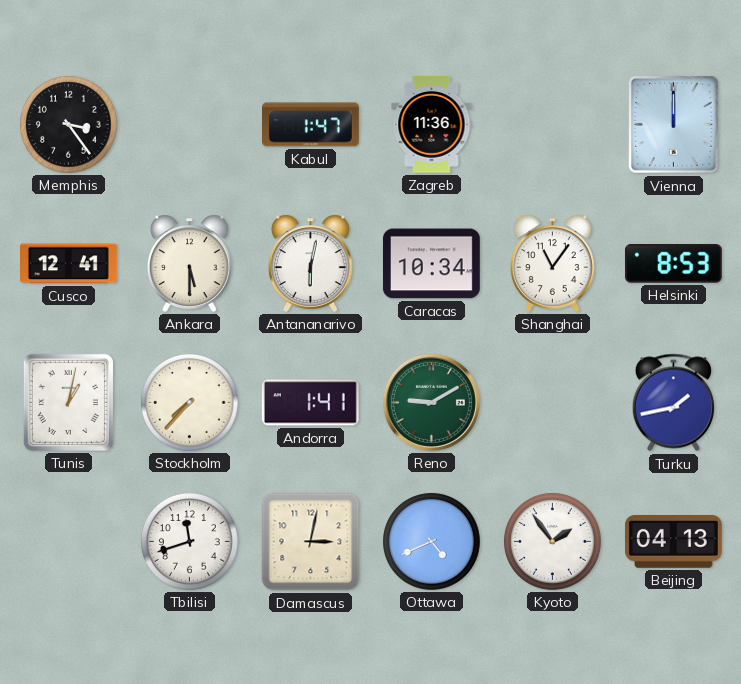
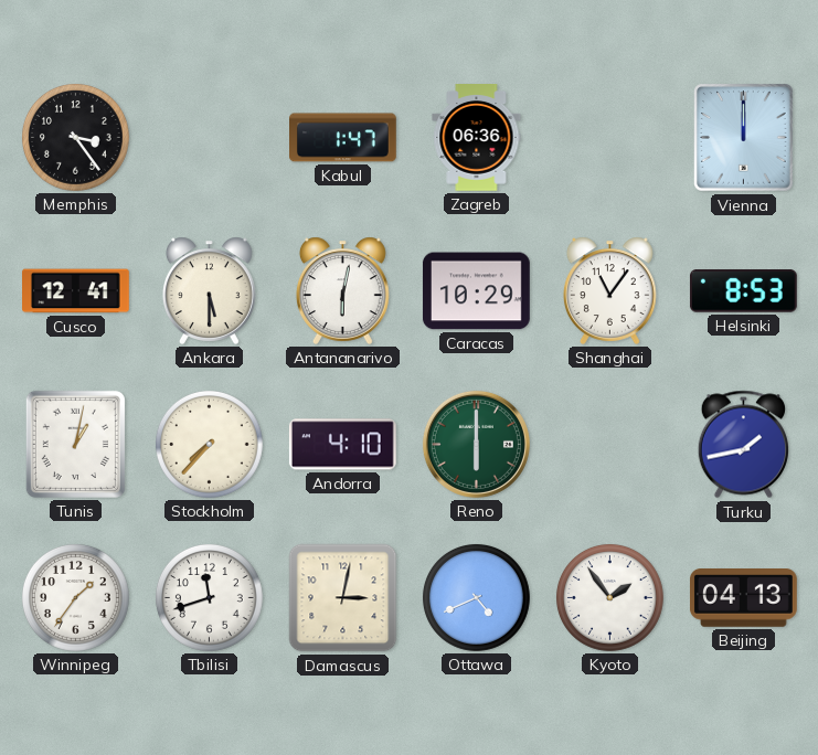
Zagreb: 11:36 -> 06:36 (477, 138)
Caracas: 10:34 -> 10:29 (477, 291)
Andorra: 1:41 -> 4:10 (342, 445)
Reno: 9:10 -> 6:00 (476, 444)
Winnipeg: none -> 1:36 (76, 598)
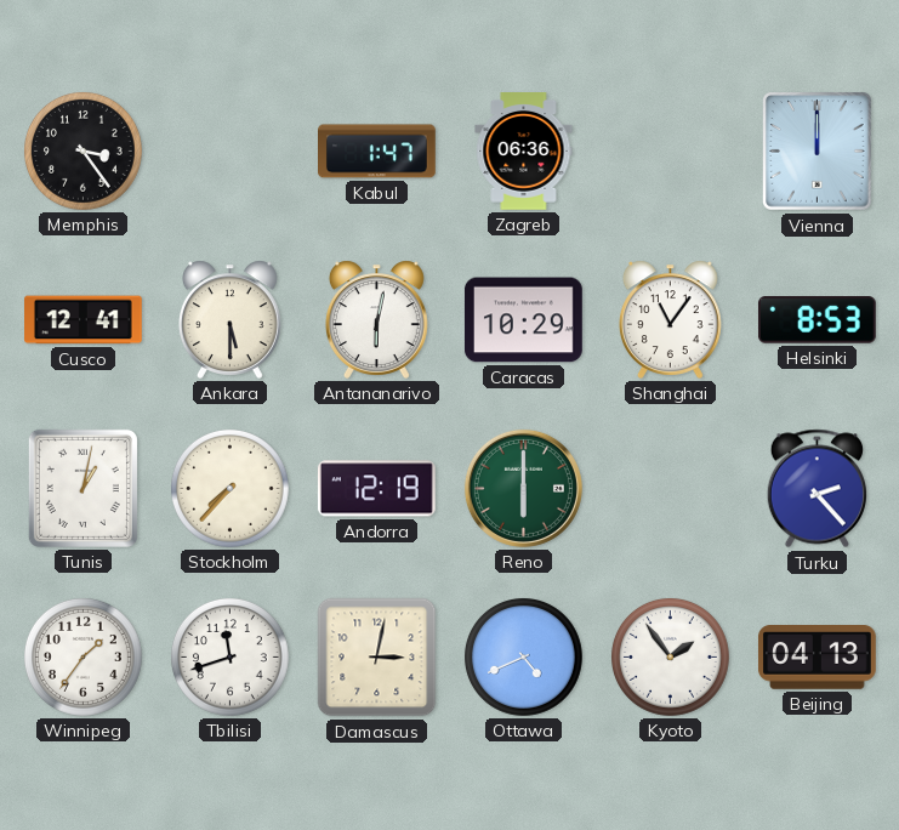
Andorra: 4:10 -> 12:19 (376, 489)
Turku: 1:43 -> 2:23 (817, 489)
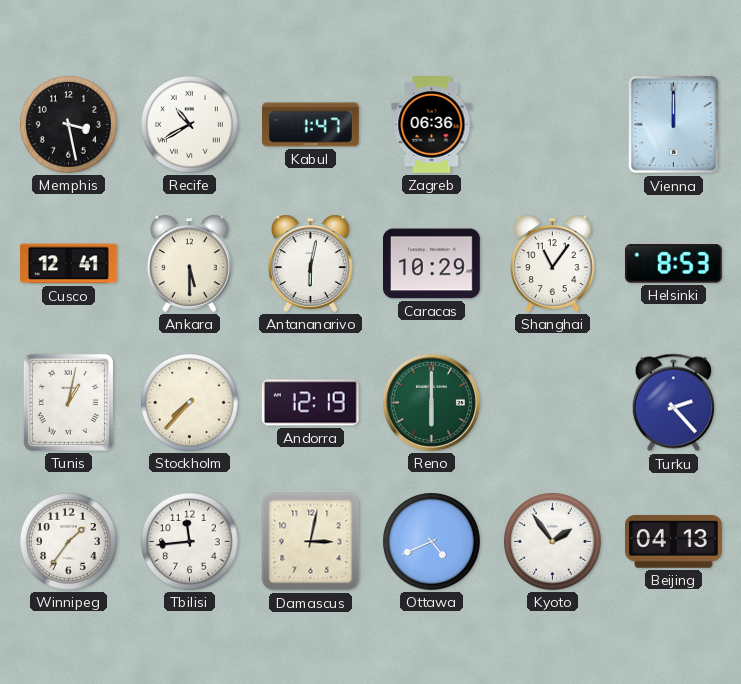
Memphis: 3:24 -> 3:28 (69, 125)
Recife: none -> 10:40 (190, 125)
Tbilisi: 11:42 -> 11:44 (190, 542)
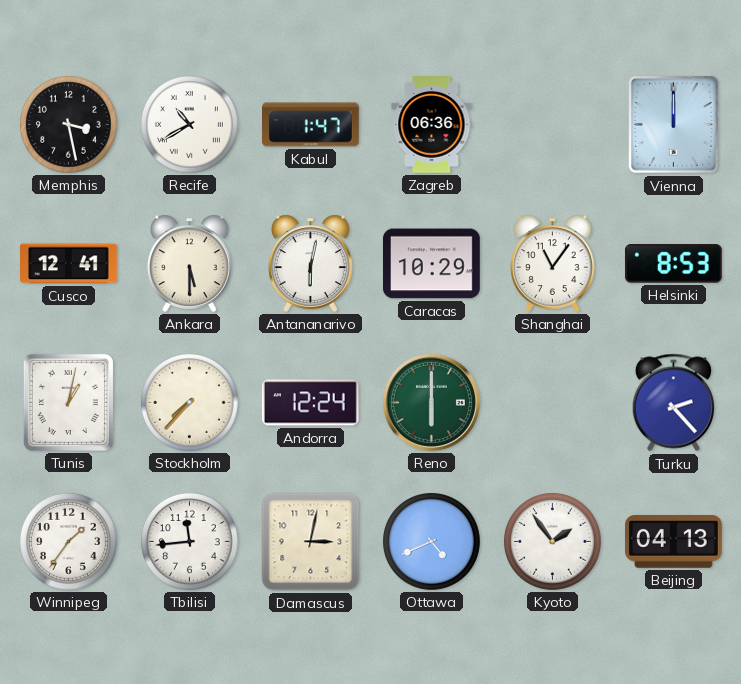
Andorra: 12:19 -> 12:24 (310, 403)
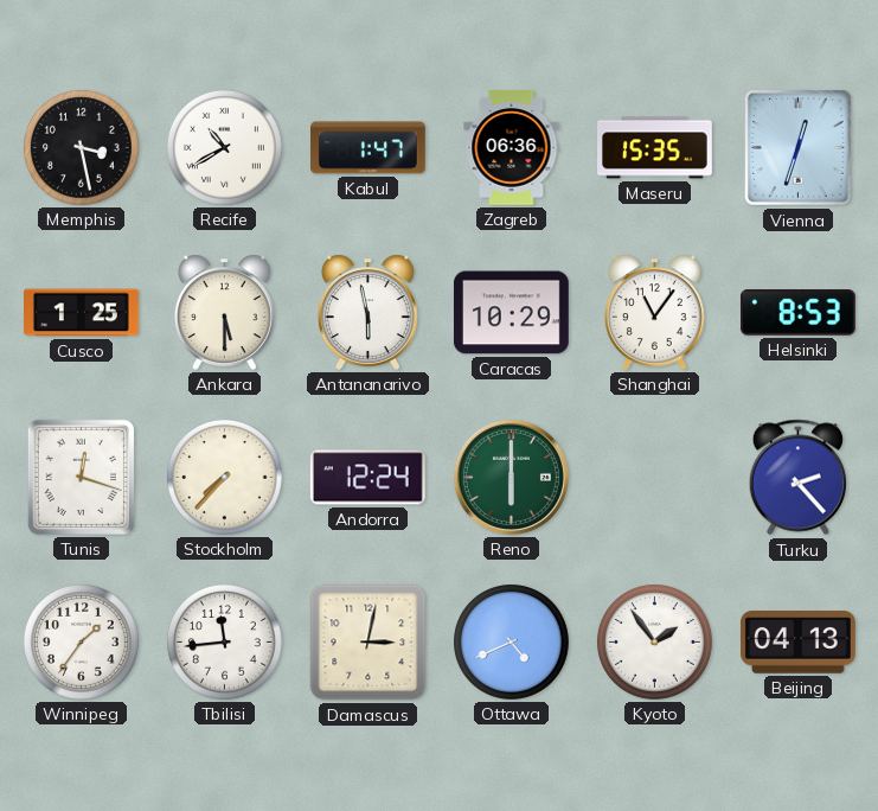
Maseru: none -> 15:35 (655, 148)
Vienna: 12:00 -> 12:33 (799, 148)
Cusco: 12:41 -> 1:25 (82, 313)
Antananarivo: 6:02 -> 5:58 (367, 312)
Tunis: 1:02 -> 12:18 (81, 477)
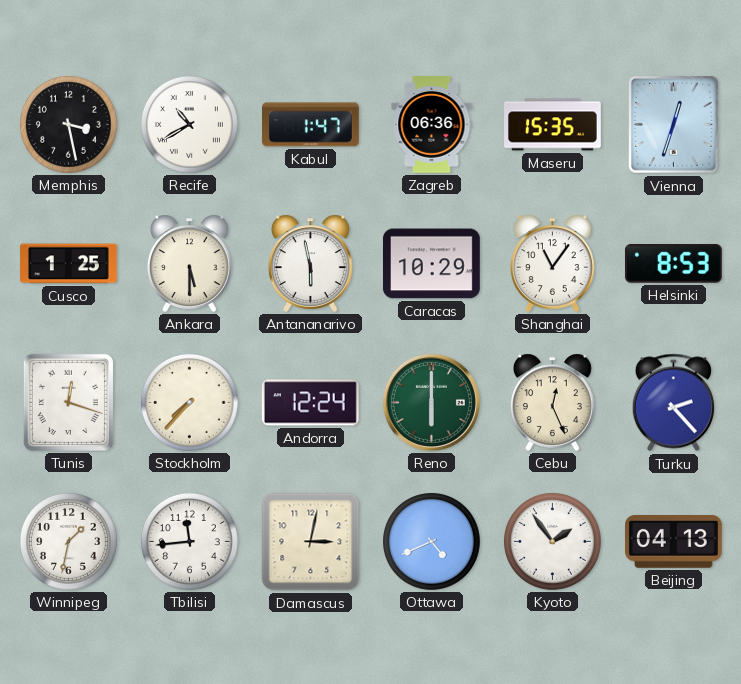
Cebu: none -> 12:26 (552, 402)
Winnipeg: 1:36 -> 1:32 (69, 542)
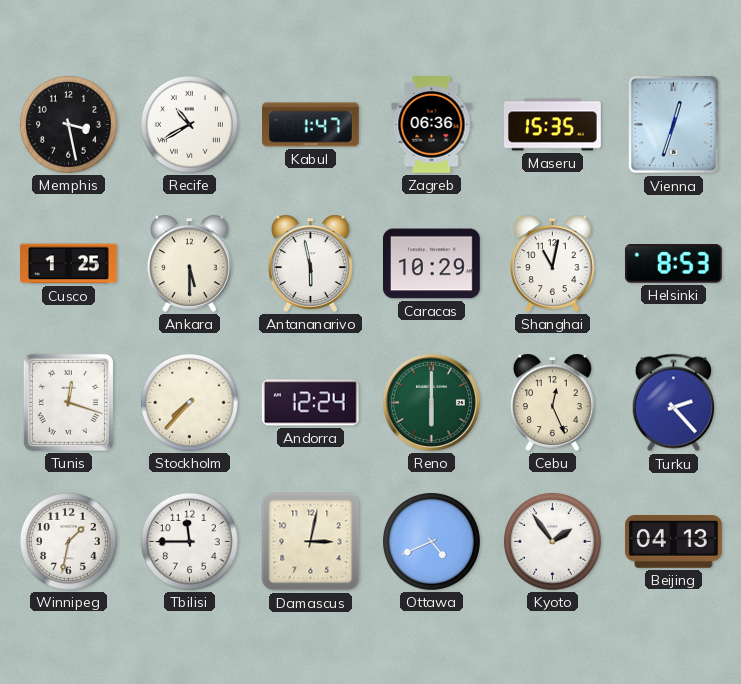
Shanghai: 11:06 -> 11:02 (552, 263)
Tbilisi: 11:44 -> 11:45 (190, 542)
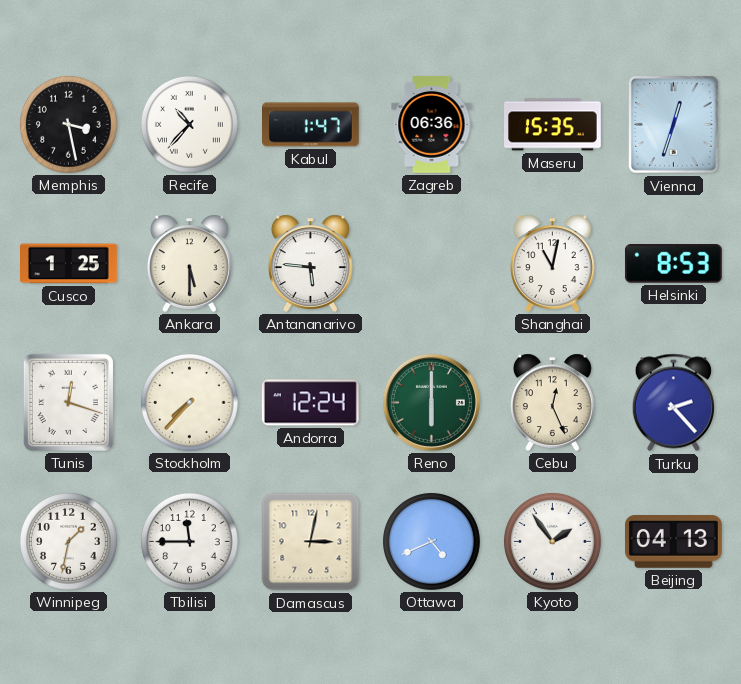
Recife: 10:40 -> 10:37 (190, 125)
Antananarivo: 5:58 -> 5:46 (310, 263)
Caracas: 10:29 -> none (432, 264)
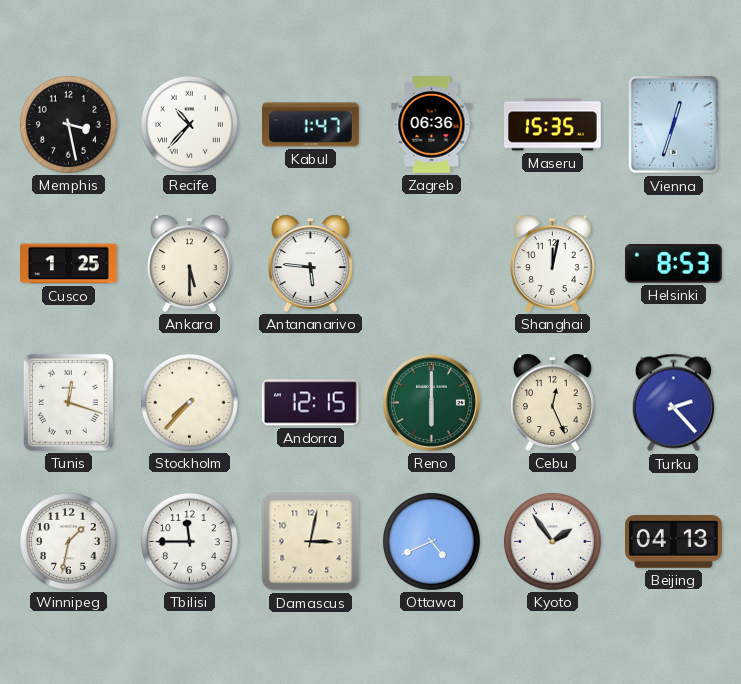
Shanghai: 11:02 -> 12:02 (552, 263)
Andorra: 12:24 -> 12:15 (310, 403)
